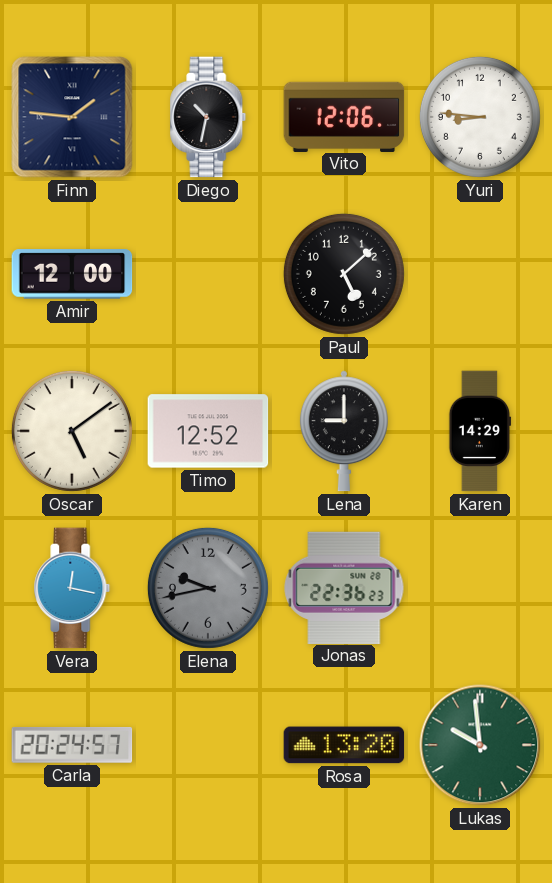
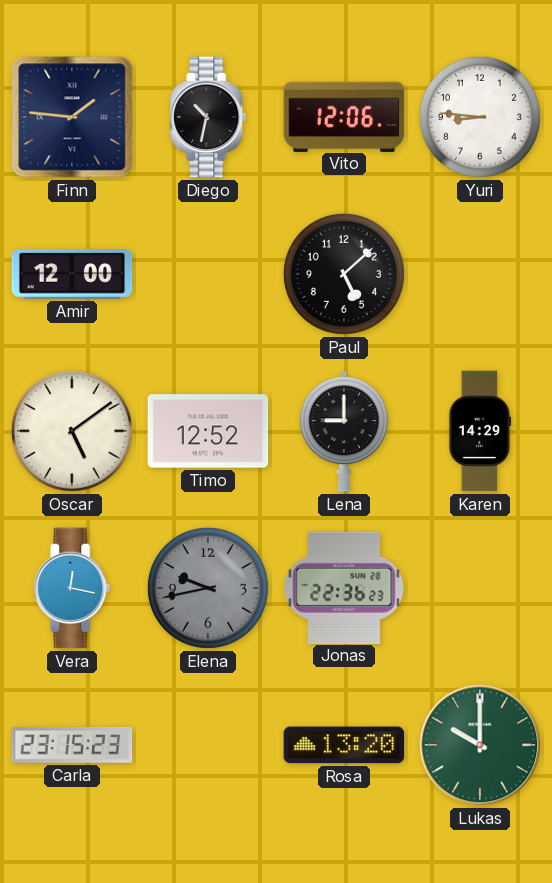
Carla: 20:24 -> 23:15 (72, 745)
Lukas: 9:59 -> 10:00 (480, 745)
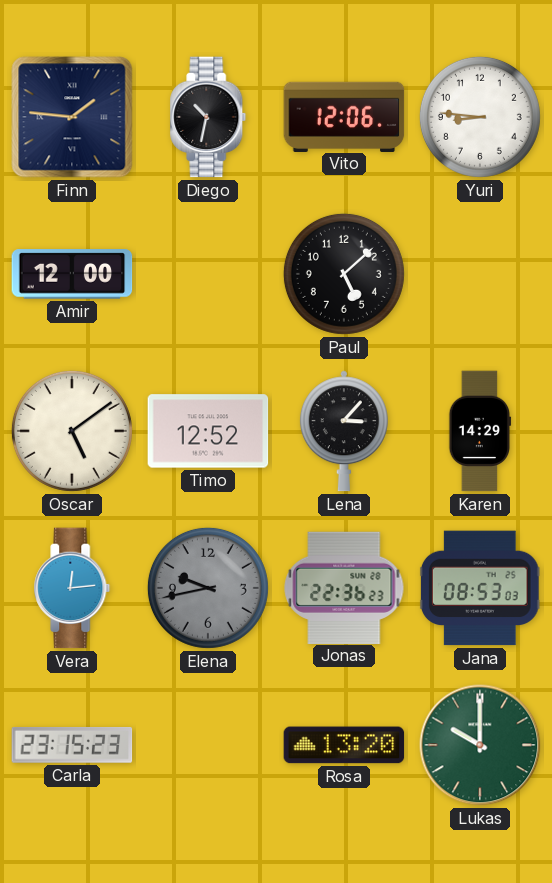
Lena: 9:00 -> 3:07 (344, 431)
Vera: 12:17 -> 12:14 (72, 588)
Jana: none -> 08:53 (480, 588)
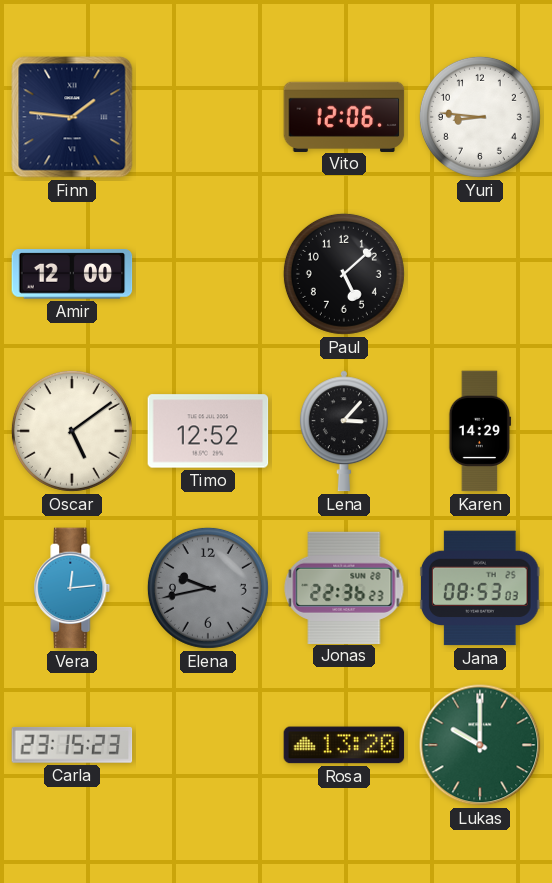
Diego: 10:32 -> none (208, 117)
